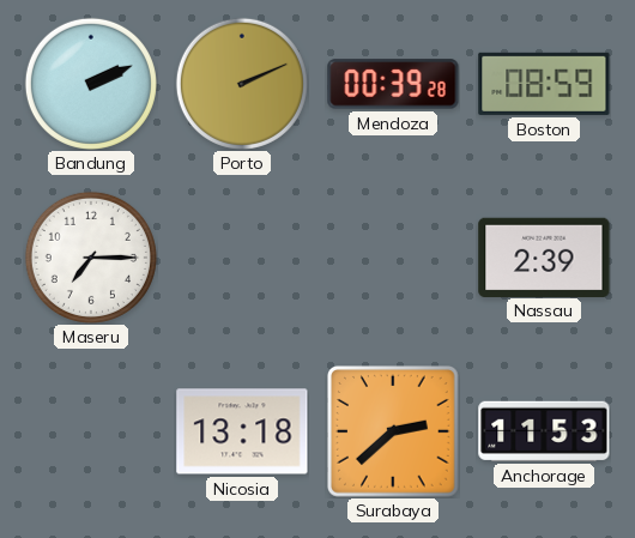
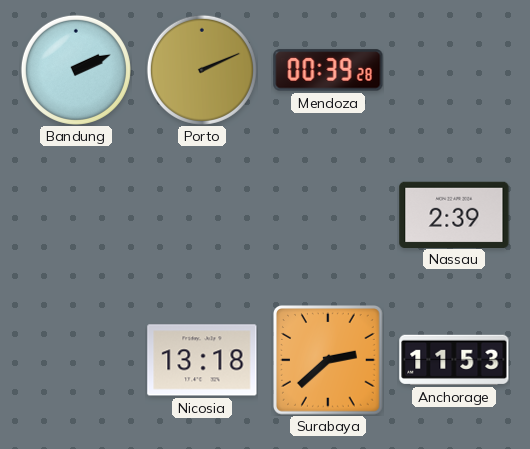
Boston: 08:59 -> none (544, 84)
Maseru: 7:15 -> none (91, 258)
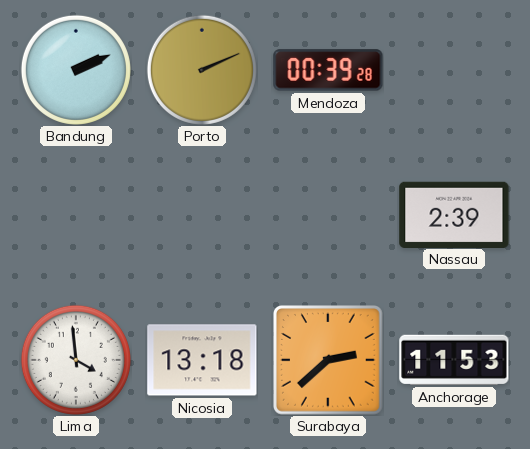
Lima: none -> 3:59 (76, 360)
